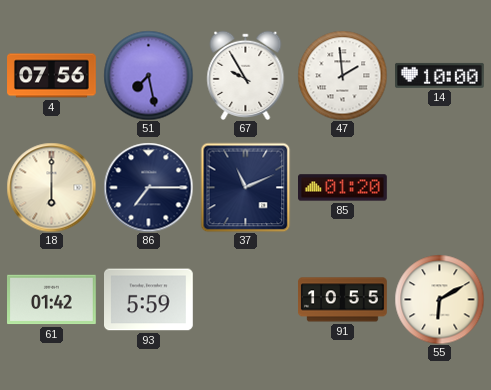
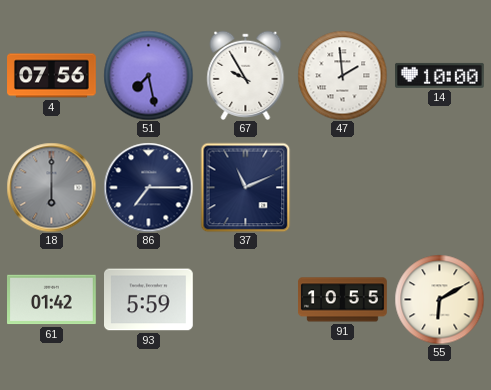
18 dial: cream -> grey (51, 187)
85: 01:20 -> none (343, 188)
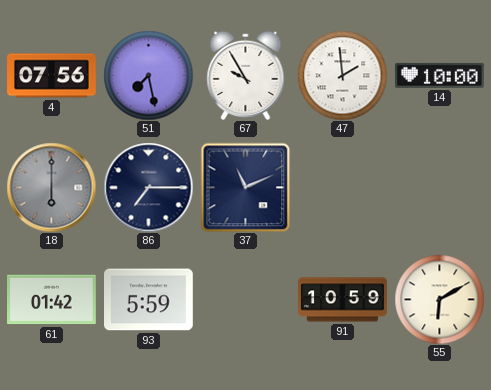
91: 10:55 -> 10:59 (343, 300)
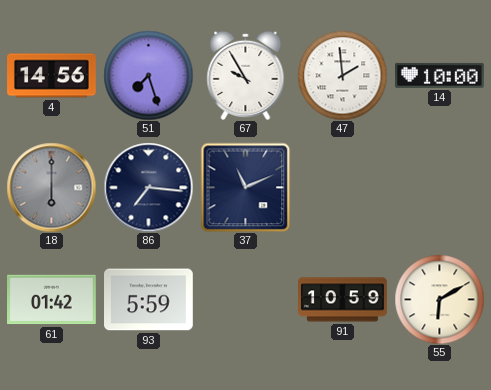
4: 07:56 -> 14:56 (52, 76)
51: 7:28 -> 7:27 (148, 75)
86: 7:15 -> 7:16 (148, 187)
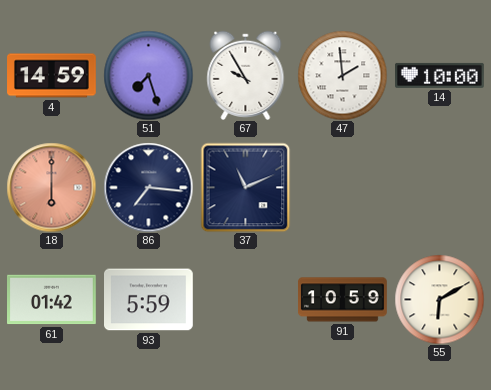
4: 14:56 -> 14:59 (52, 76)
18 dial: grey -> salmon (51, 187)
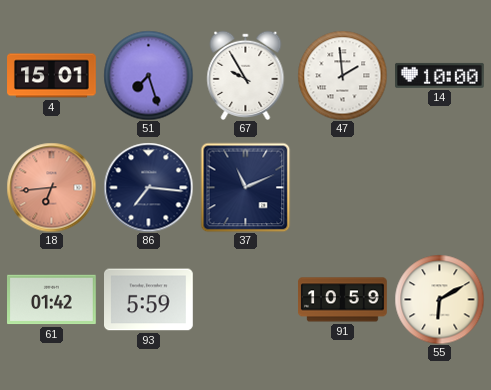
4: 14:59 -> 15:01 (52, 76)
18: 6:00 -> 6:44 (51, 187)
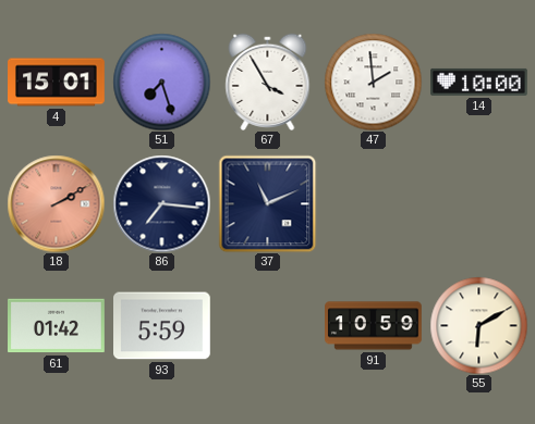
67: 9:55 -> 3:55 (268, 82)
18: 6:44 -> 2:10 (56, 203)
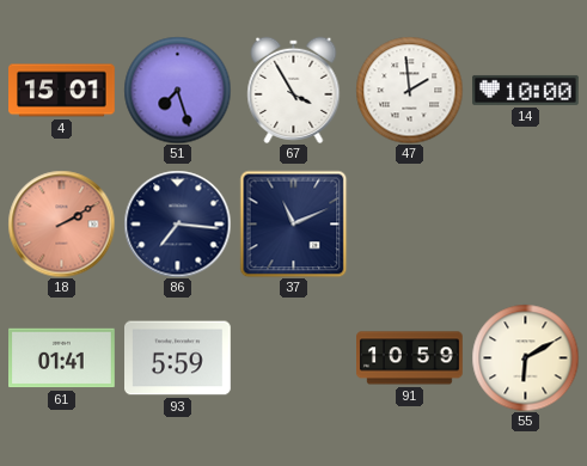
61: 01:42 -> 01:41 (62, 358)
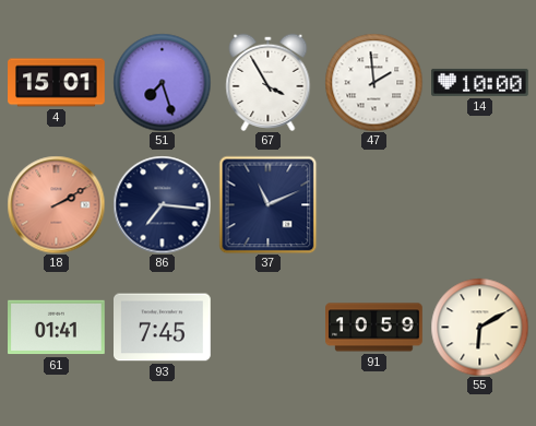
93: 5:59 -> 7:45 (163, 328)
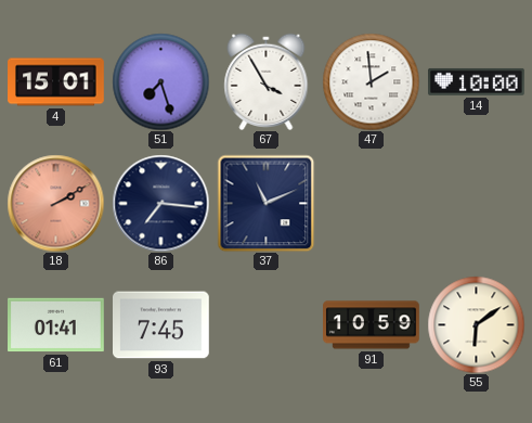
55: 6:10 -> 6:09 (476, 324)
